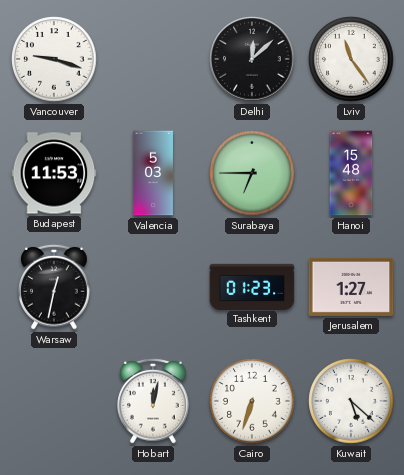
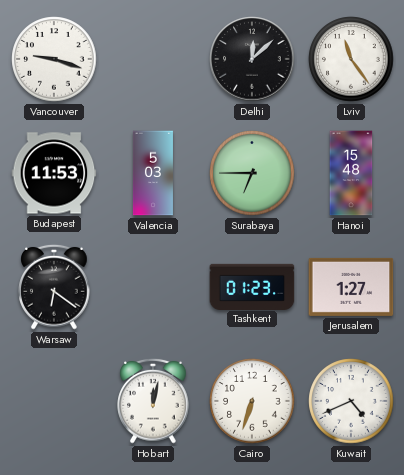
Warsaw: 12:32 -> 6:21 (54, 287)
Kuwait: 5:22 -> 4:41 (351, 401)
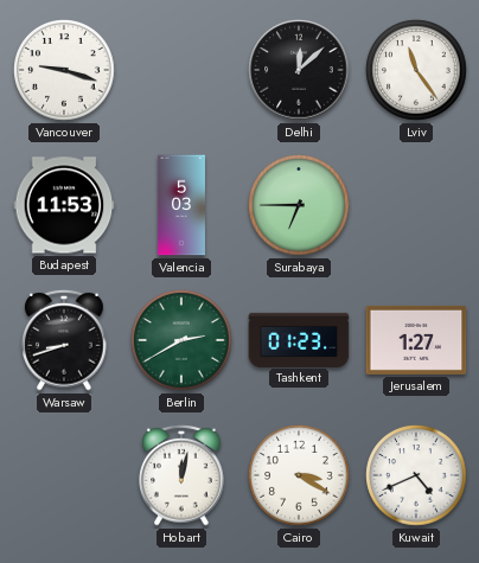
Hanoi: 15:48 -> none (351, 173)
Warsaw: 6:21 -> 8:42 (64, 340)
Berlin: none -> 2:40 (181, 340)
Cairo: 6:33 -> 3:20 (299, 475)
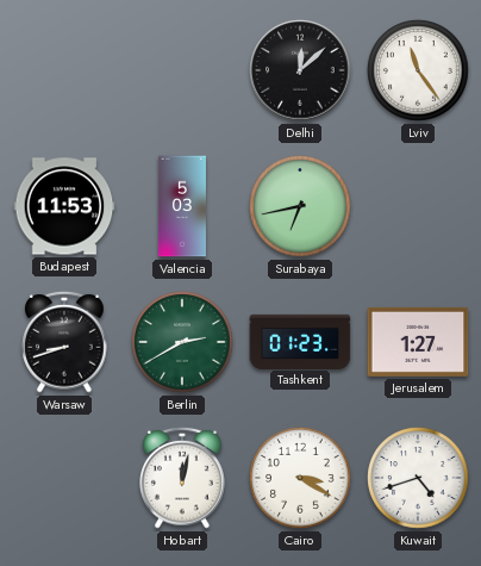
Vancouver: 9:18 -> none (64, 70)
Surabaya: 6:45 -> 6:43 (300, 206)
Kuwait: 4:41 -> 4:42 (418, 478)
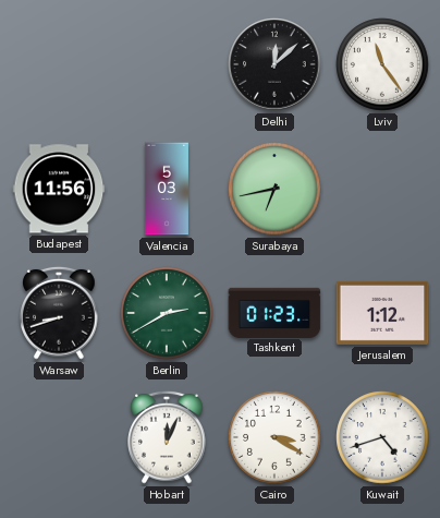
Budapest: 11:53 -> 11:56 (59, 189)
Jerusalem: 1:27 -> 1:12 (382, 313)
Hobart: 12:02 -> 12:04 (167, 437)
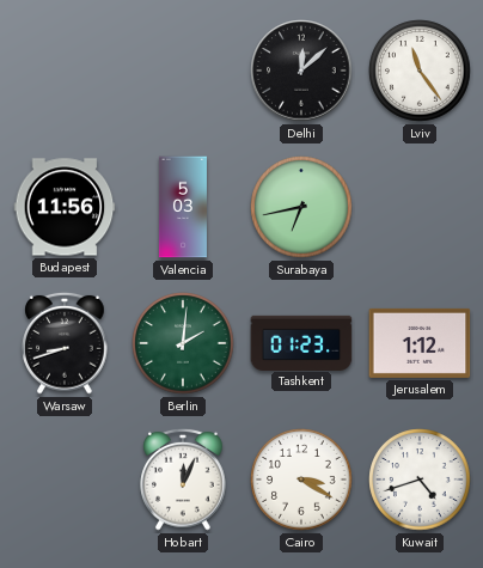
Berlin: 2:40 -> 2:01 (183, 343)
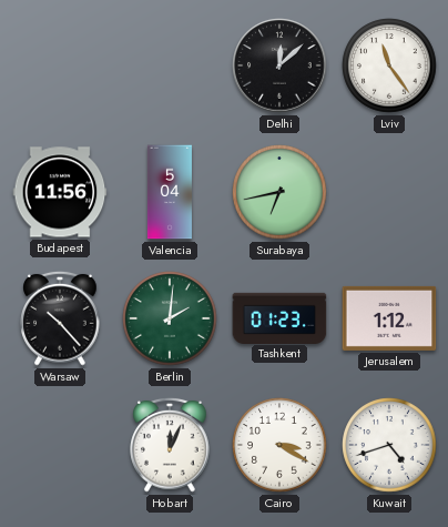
Valencia: 5:03 -> 5:04 (170, 192)
Warsaw: 8:42 -> 10:23 (60, 318)
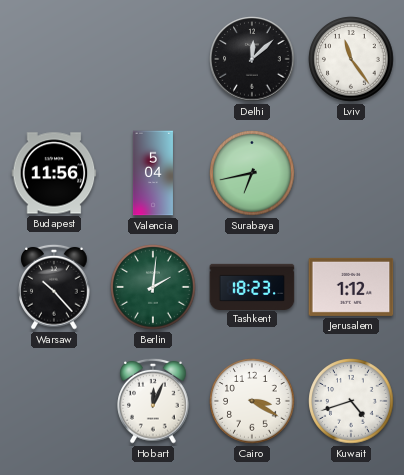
Tashkent: 01:23 -> 18:23 (252, 286)
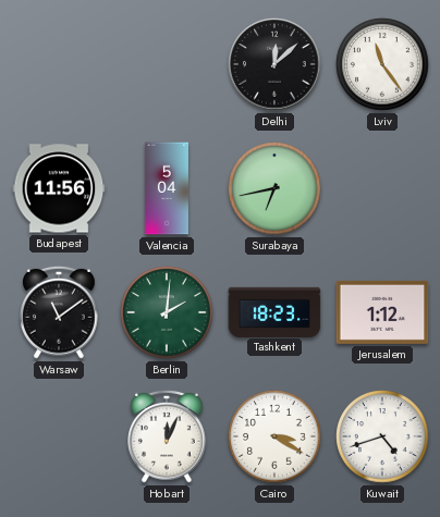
Warsaw: 10:23 -> 11:09 (59, 312)
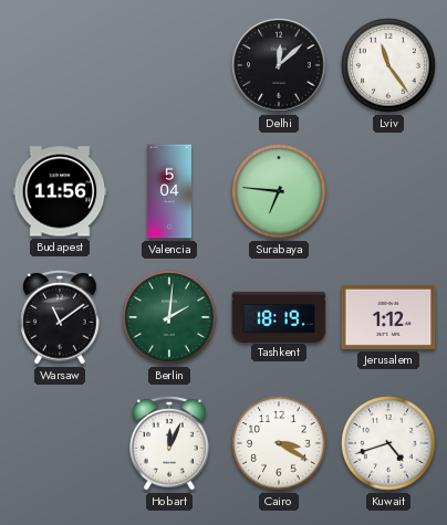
Surabaya: 6:43 -> 6:46 (279, 191)
Tashkent: 18:23 -> 18:19 (279, 316)
